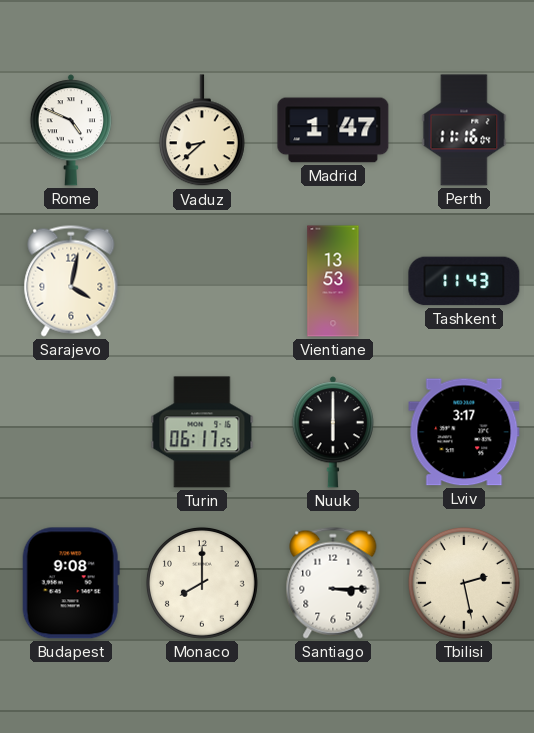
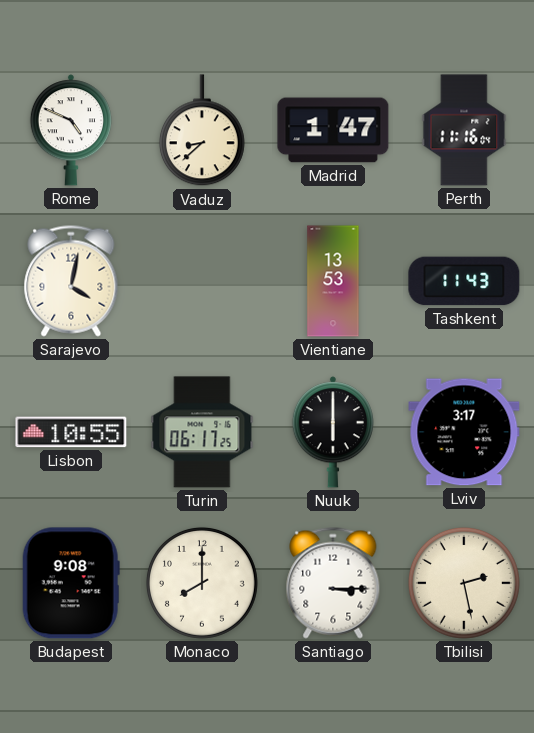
Lisbon: none -> 10:55 (71, 432)
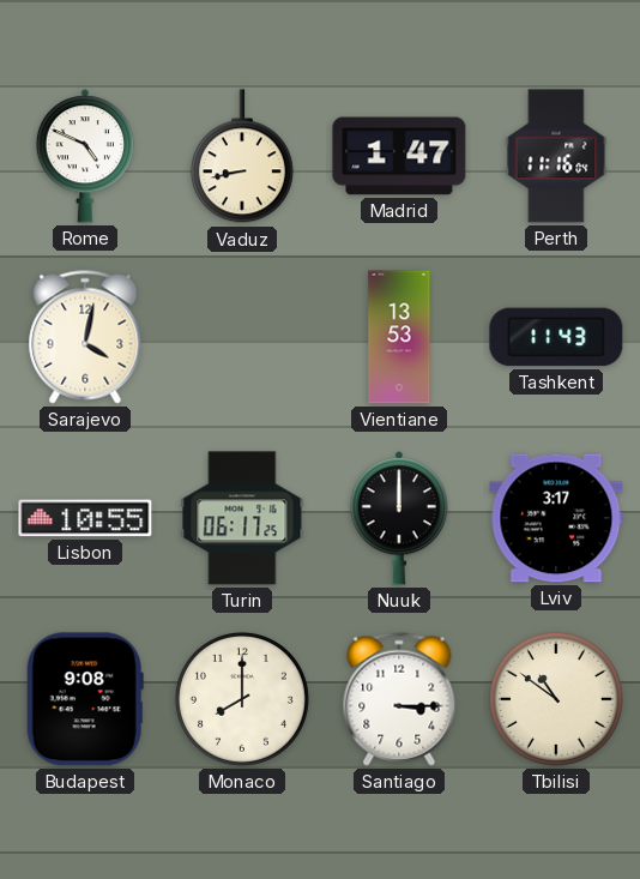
Vaduz: 8:38 -> 8:43 (242, 157)
Nuuk: 6:00 -> 12:00 (399, 518)
Tbilisi: 2:28 -> 10:51 (556, 699)
